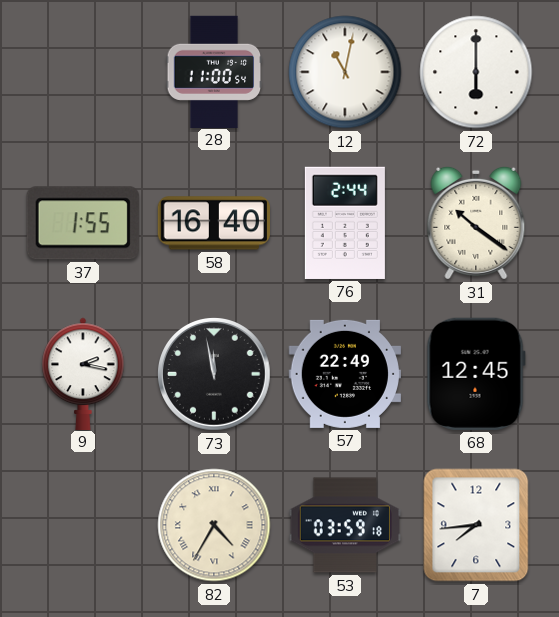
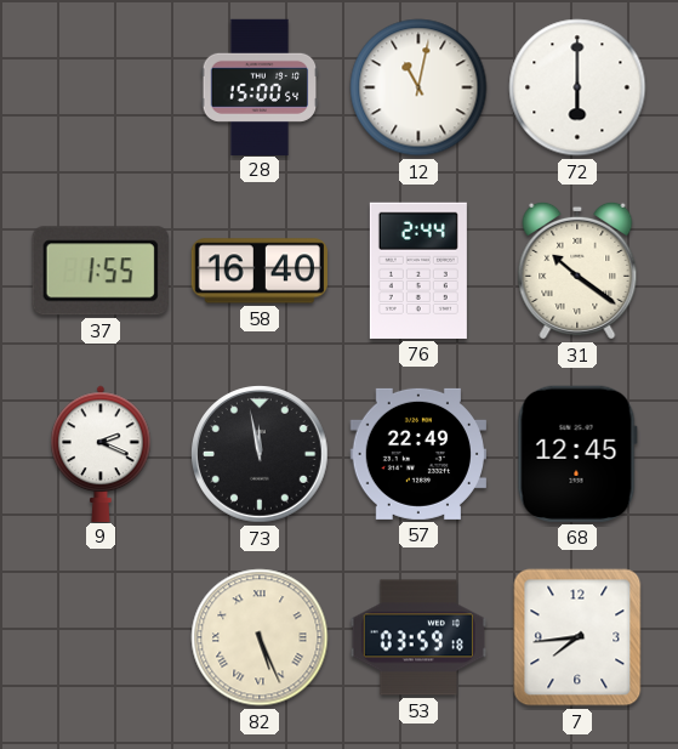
28: 11:00 -> 15:00 (260, 86)
9: 2:17 -> 2:19 (101, 453)
82: 4:35 -> 5:26 (260, 637)
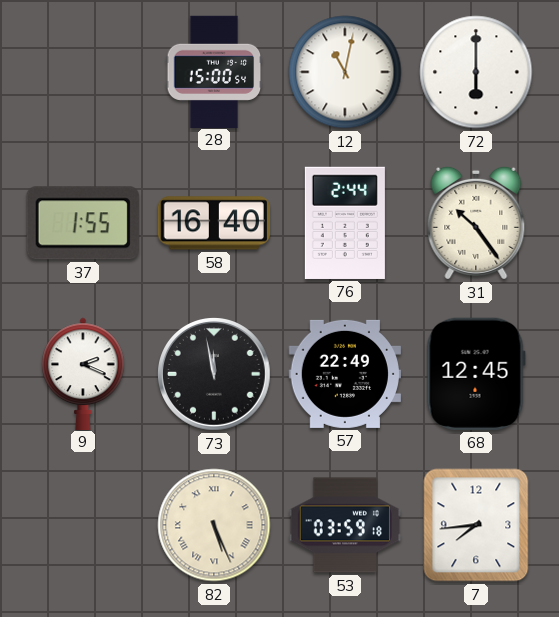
31: 10:21 -> 10:24 (476, 223)
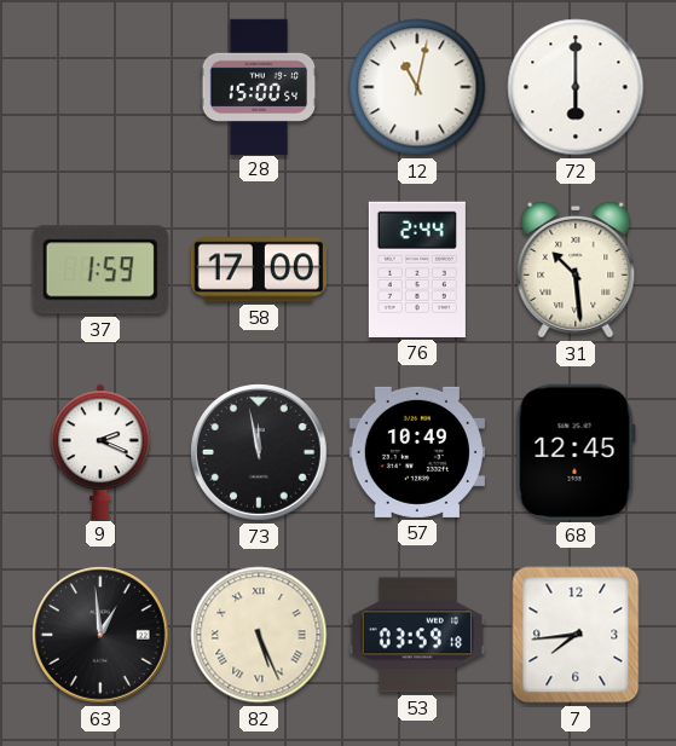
37: 1:55 -> 1:59 (100, 270)
58: 16:40 -> 17:00 (259, 270)
31: 10:24 -> 10:29 (576, 270)
57: 22:49 -> 10:49 (417, 452)
63: none -> 12:59 (102, 636)
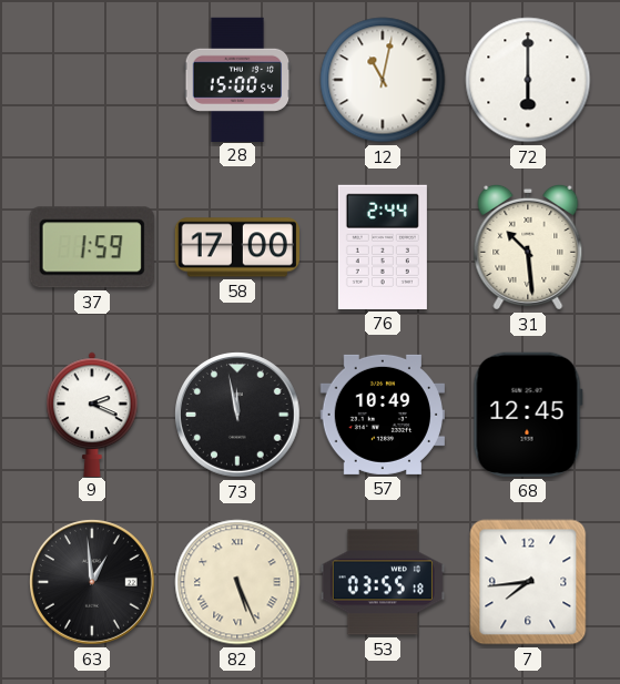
53: 03:59 -> 03:55 (382, 582)
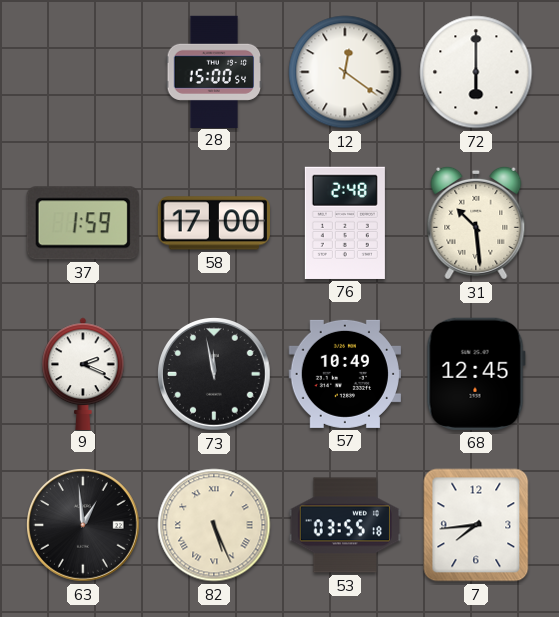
12: 11:02 -> 12:21 (345, 72)
76: 2:44 -> 2:48 (345, 223)
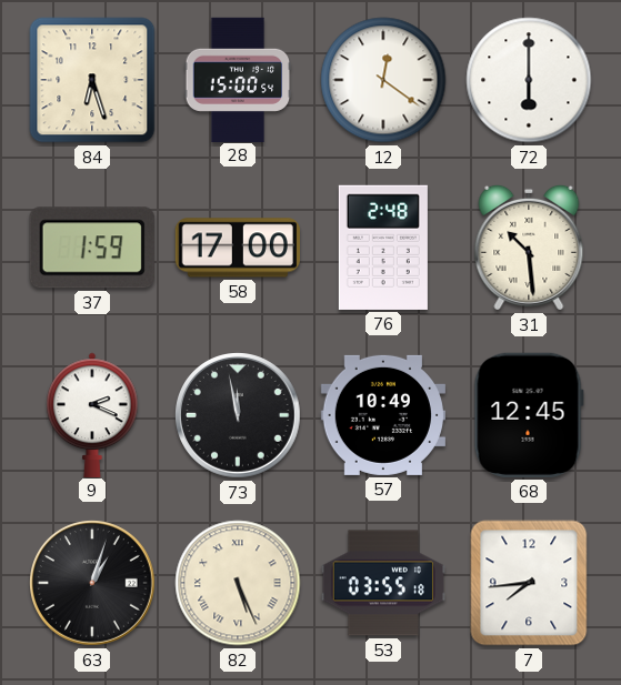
84: none -> 6:27 (92, 80)
63: 12:59 -> 1:03 (93, 584)
